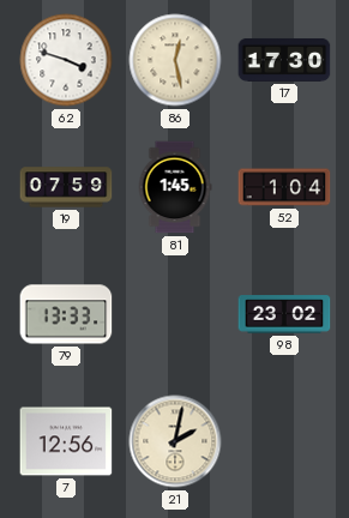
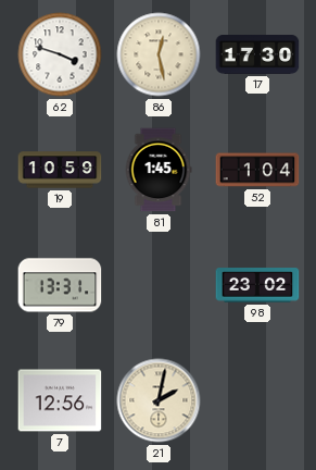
19: 07:59 -> 10:59 (60, 170)
79: 13:33 -> 13:31 (60, 285)
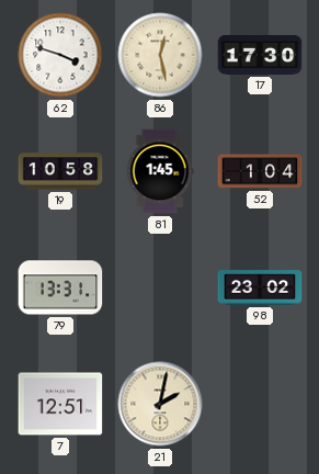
19: 10:59 -> 10:58 (60, 171)
7: 12:56 -> 12:51 (60, 404)
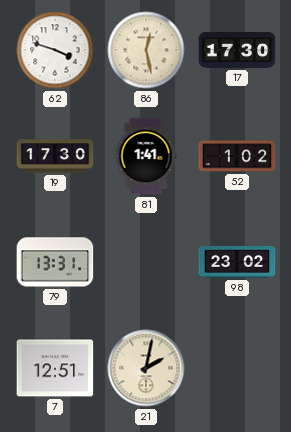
19: 10:58 -> 17:30 (55, 156)
81: 1:45 -> 1:41 (146, 156)
52: 1:04 -> 1:02 (237, 156)
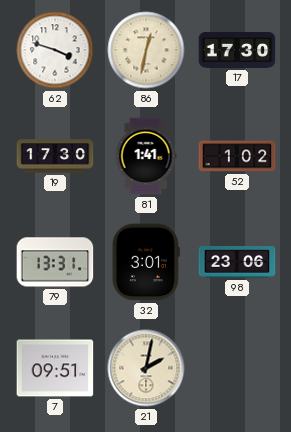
86: 12:28 -> 12:32 (146, 50)
32: none -> 3:01 (147, 262)
98: 23:02 -> 23:06 (237, 262)
7: 12:51 -> 09:51 (55, 368)
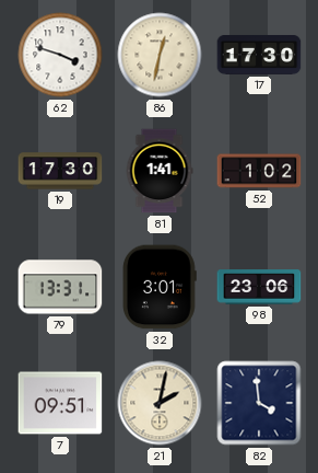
82: none -> 3:59 (259, 403)
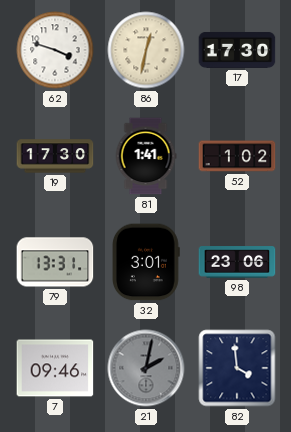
7: 09:51 -> 09:46 (55, 368)
21 dial: cream -> grey (146, 368)
